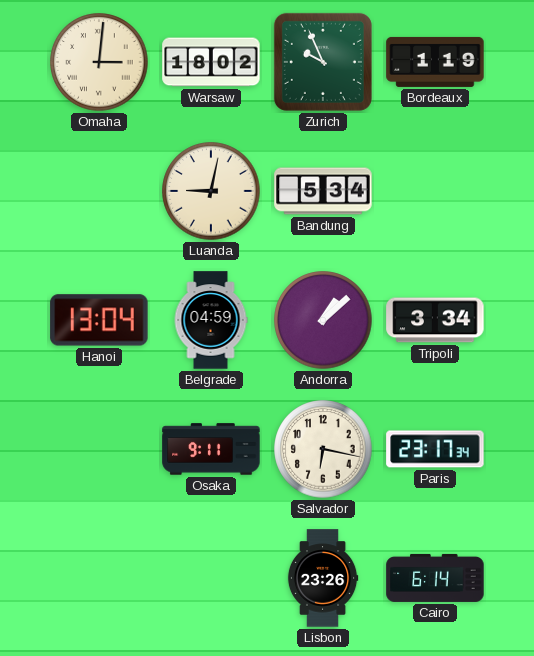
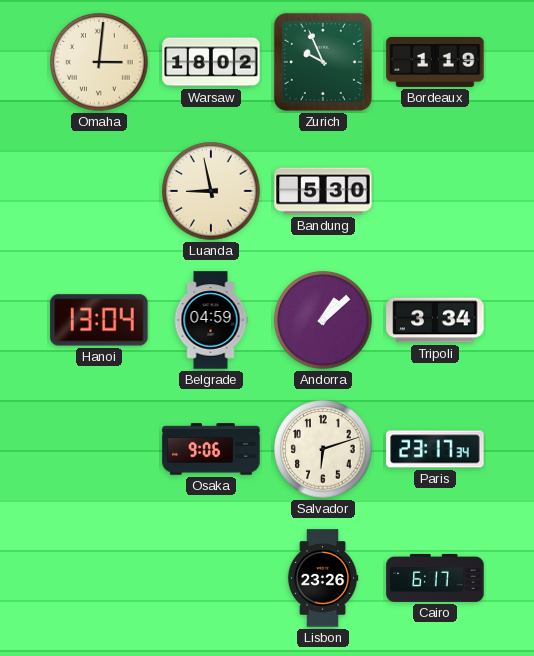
Luanda: 9:02 -> 8:58 (211, 191)
Bandung: 5:34 -> 5:30 (323, 191)
Osaka: 9:11 -> 9:06 (211, 449)
Salvador: 6:17 -> 6:12 (323, 449)
Cairo: 6:14 -> 6:17 (435, 578)
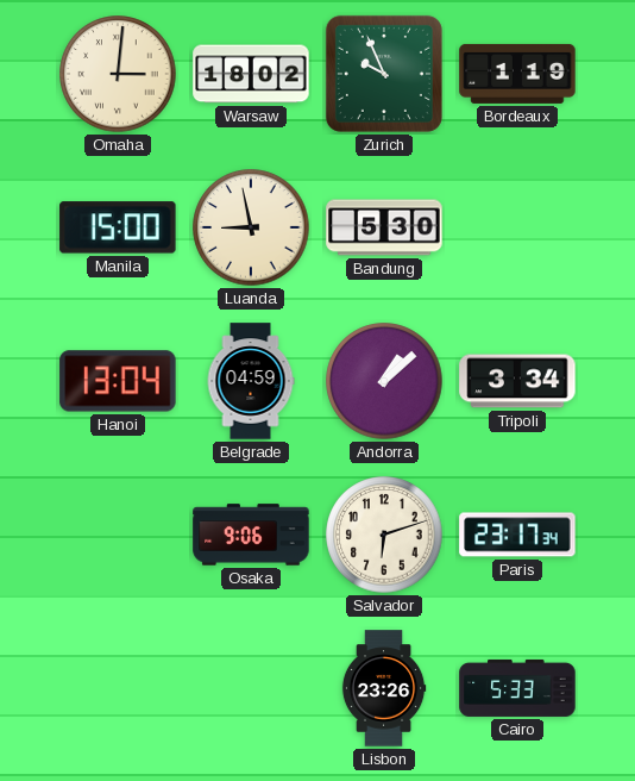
Manila: none -> 15:00 (118, 227)
Cairo: 6:17 -> 5:33 (517, 688)
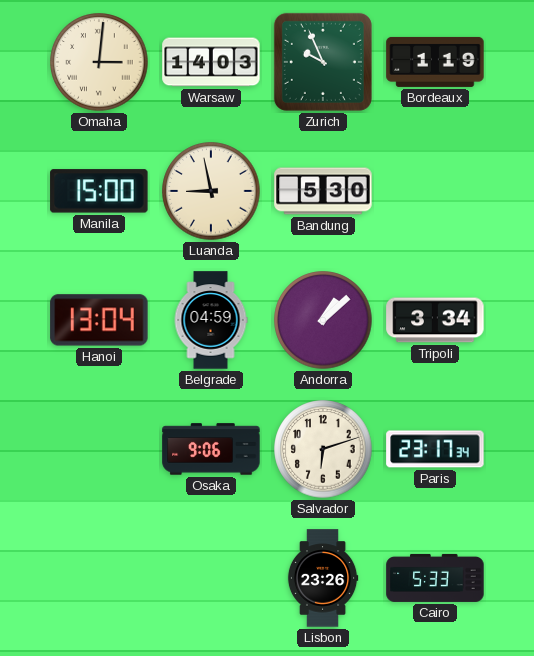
Warsaw: 18:02 -> 14:03 (211, 62)
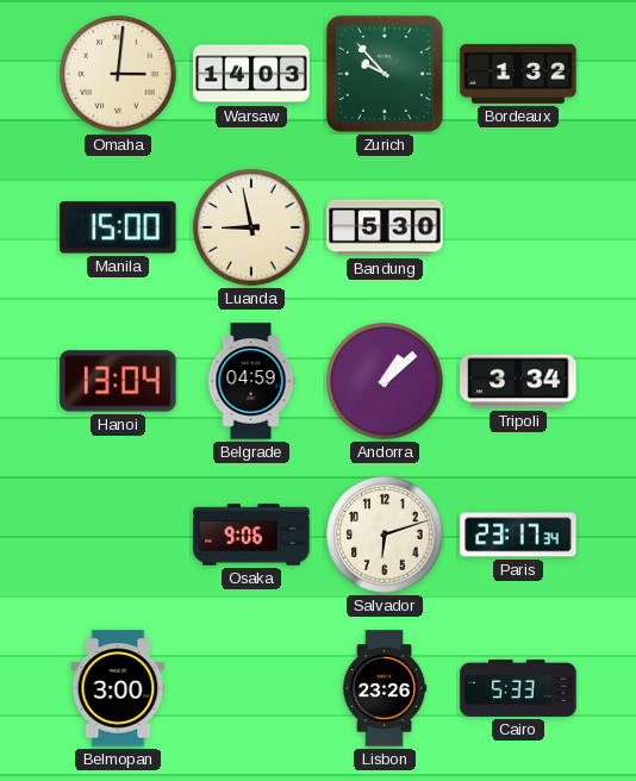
Zurich: 9:56 -> 9:53 (385, 74)
Bordeaux: 1:19 -> 1:32 (518, 74)
Belmopan: none -> 3:00 (118, 688)
